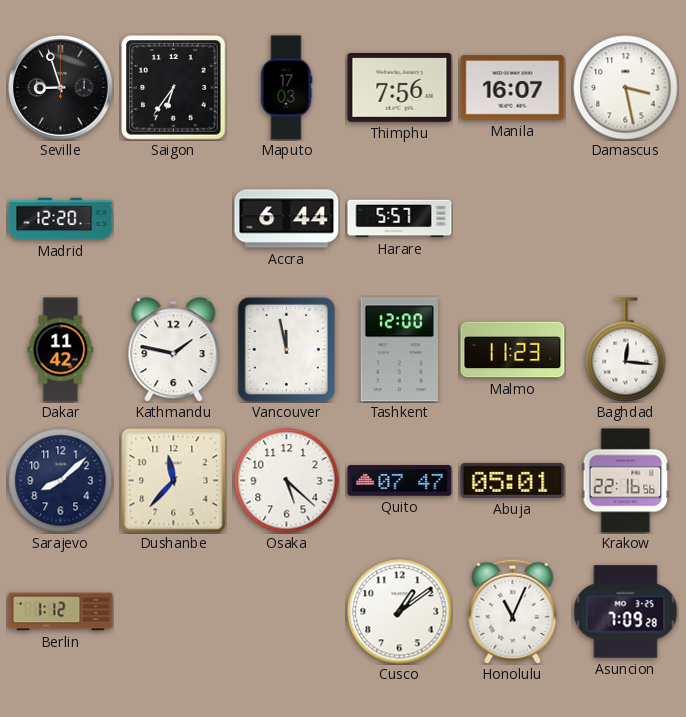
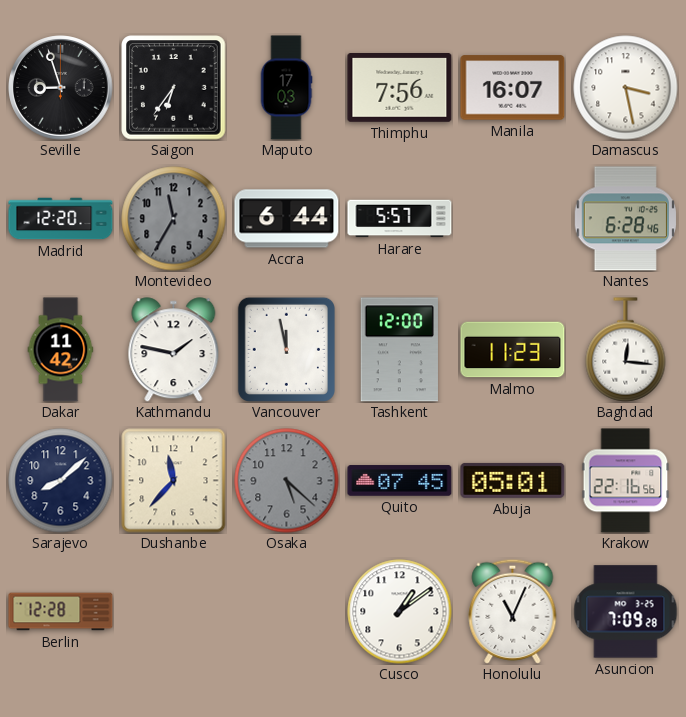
Montevideo: none -> 11:35 (174, 219)
Nantes: none -> 6:28 (625, 219)
Osaka dial: white -> grey (287, 481)
Quito: 07:47 -> 07:45 (400, 481)
Berlin: 1:12 -> 12:28 (61, 612)
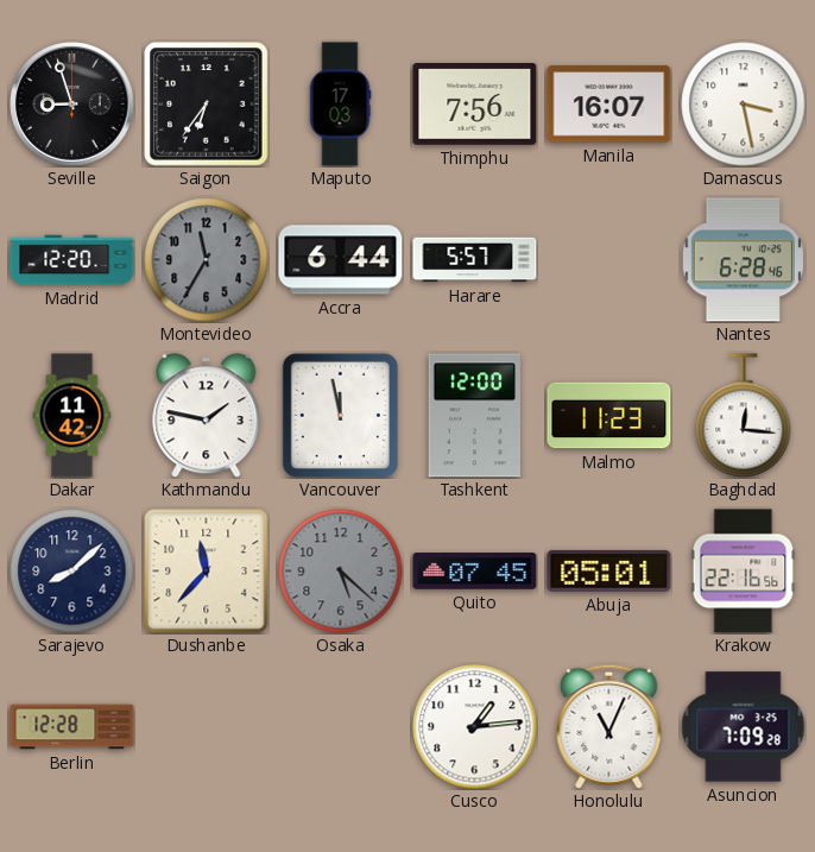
Cusco: 1:09 -> 1:14 (475, 727)
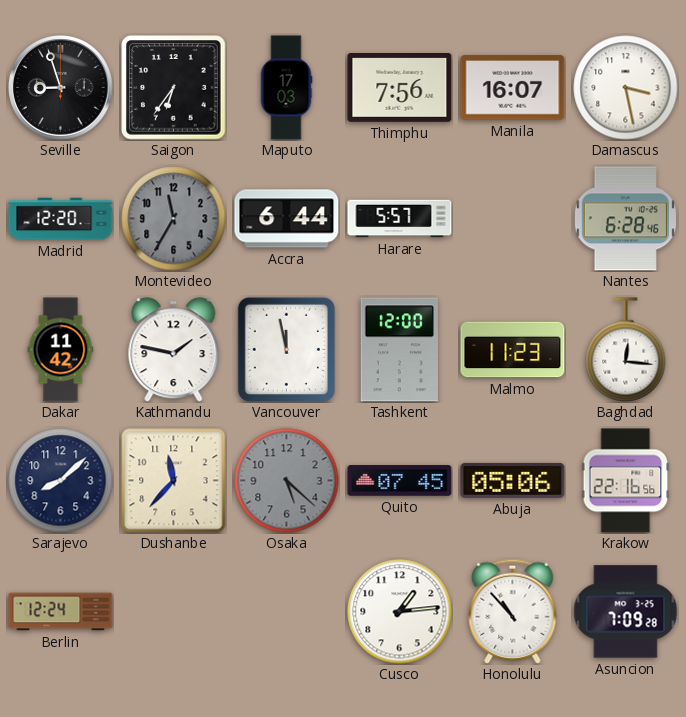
Abuja: 05:01 -> 05:06 (513, 480)
Berlin: 12:28 -> 12:24 (61, 612)
Honolulu: 11:04 -> 10:53 (513, 611)
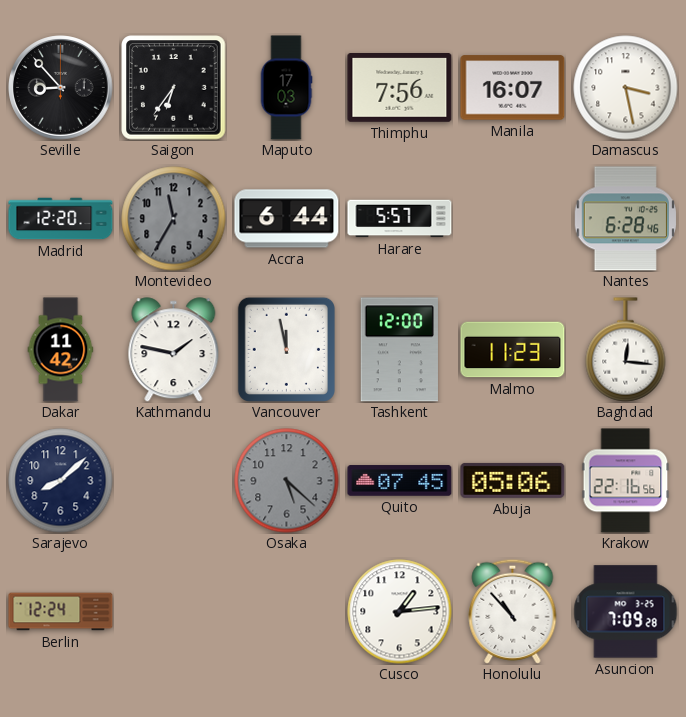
Seville: 8:57 -> 8:53 (61, 88)
Dushanbe: 11:37 -> none (174, 481)
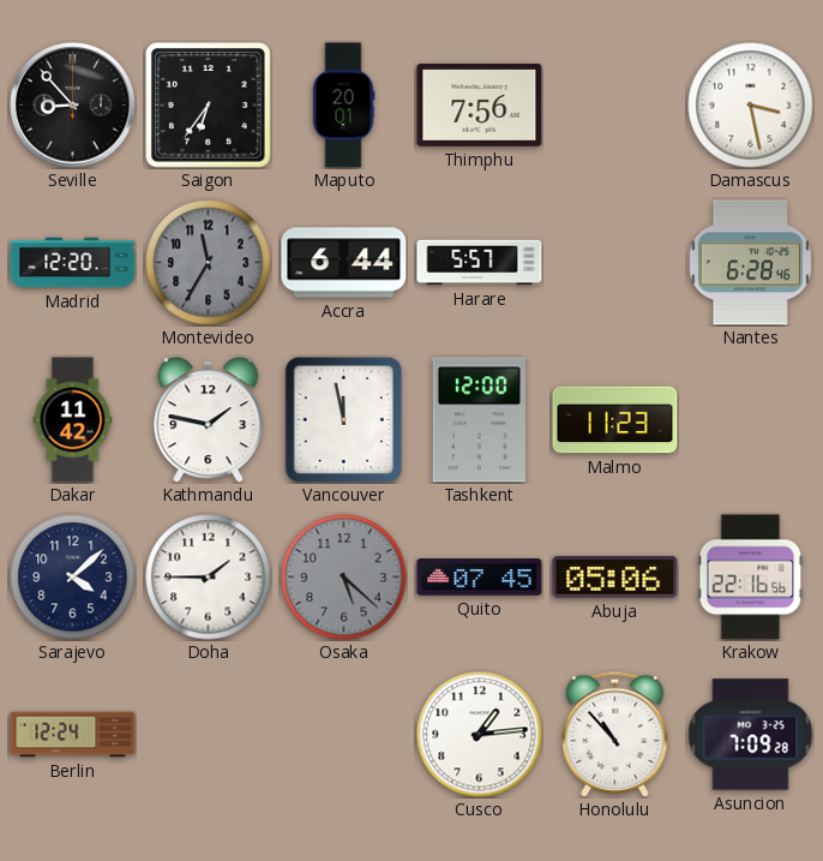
Maputo: 17:03 -> 20:01 (343, 106)
Manila: 16:07 -> none (513, 88)
Baghdad: 12:16 -> none (626, 350)
Sarajevo: 8:08 -> 4:08 (73, 578)
Doha: none -> 1:45 (209, 578)
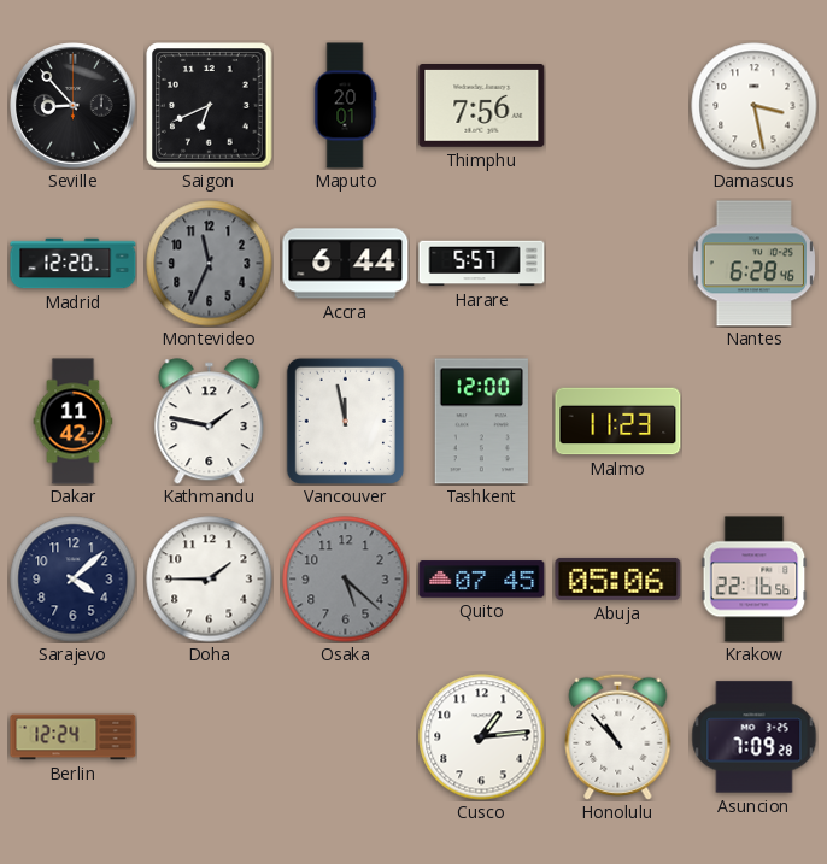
Saigon: 6:36 -> 6:41 (210, 106)
Montevideo: 11:35 -> 11:34 (210, 264)
